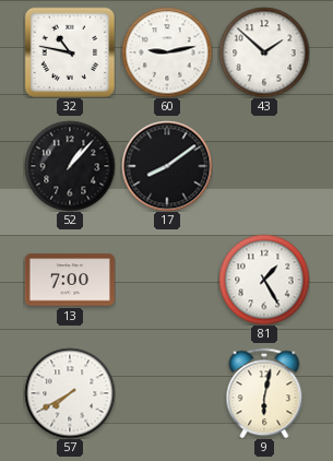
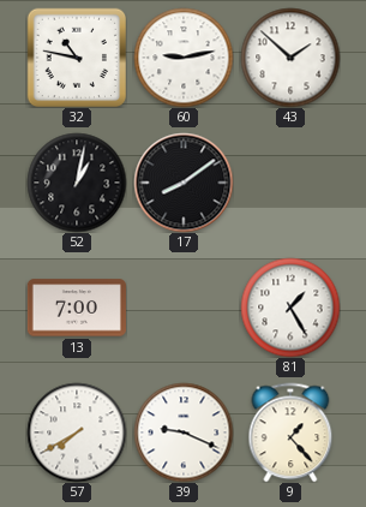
52: 1:07 -> 1:02 (77, 183)
39: none -> 9:19 (184, 433)
9: 6:02 -> 1:23 (290, 433)
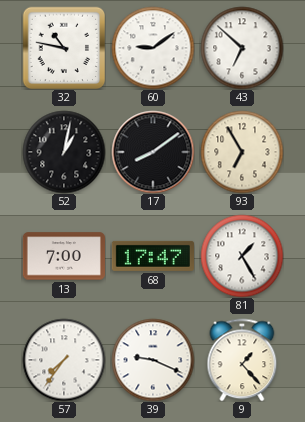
60: 9:13 -> 9:09 (153, 48)
43: 1:52 -> 6:52 (242, 48)
93: none -> 6:55 (242, 152)
68: none -> 17:47 (153, 256)
57: 7:40 -> 7:36 (64, 360)
